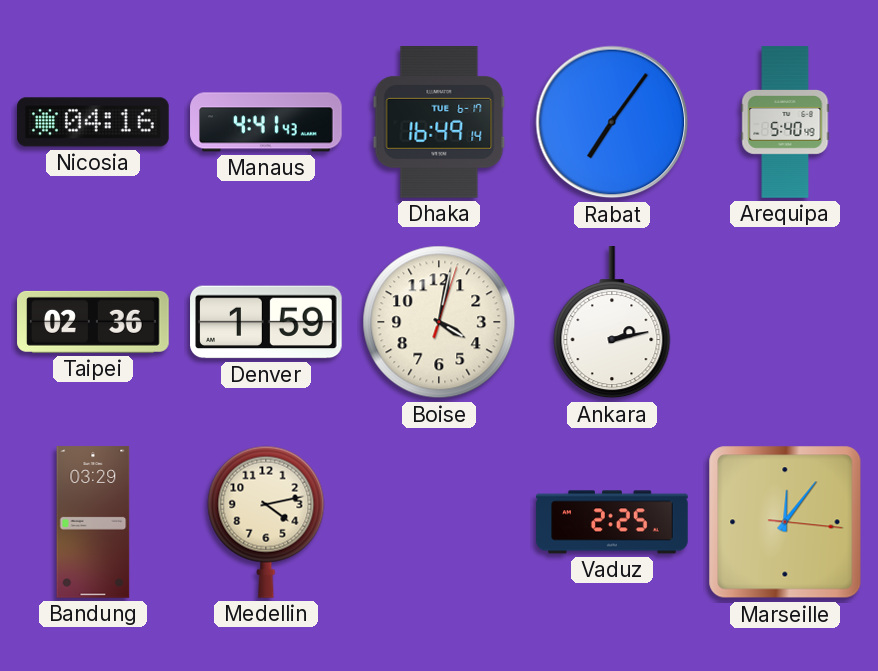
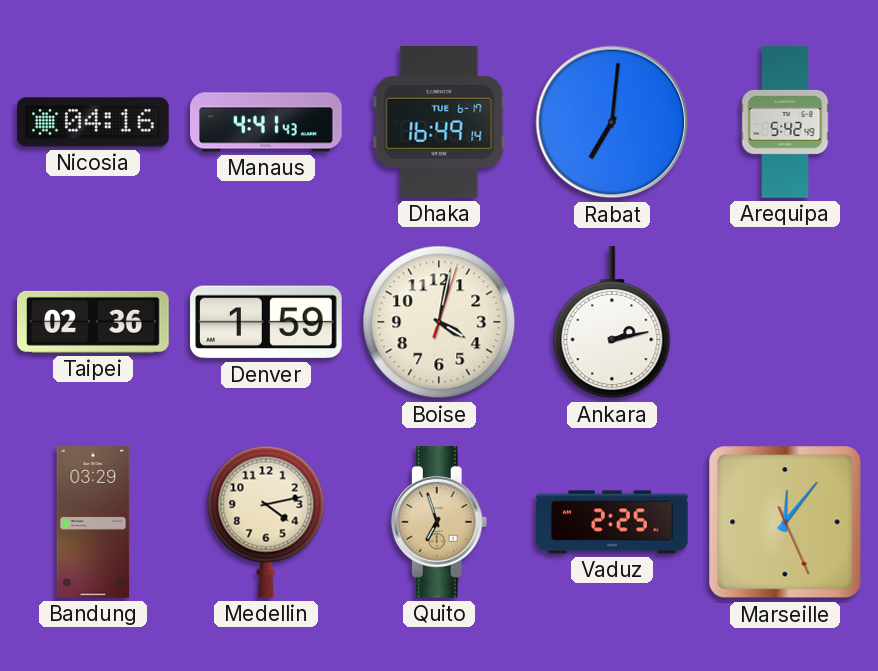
Rabat: 7:06 -> 7:01 (612, 122)
Arequipa: 5:40 -> 5:42 (785, 122)
Quito: none -> 6:57 (439, 522)
Marseille: 12:06:16 -> 12:06:26 (785, 522)
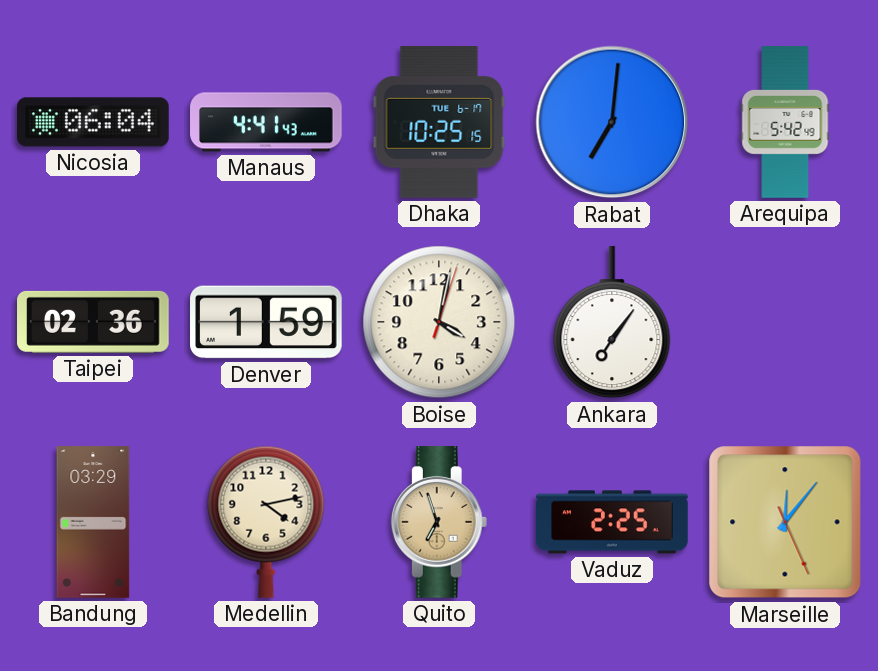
Nicosia: 04:16 -> 06:04 (93, 122)
Dhaka: 16:49 -> 10:25 (439, 123)
Ankara: 2:13 -> 7:06 (612, 323)
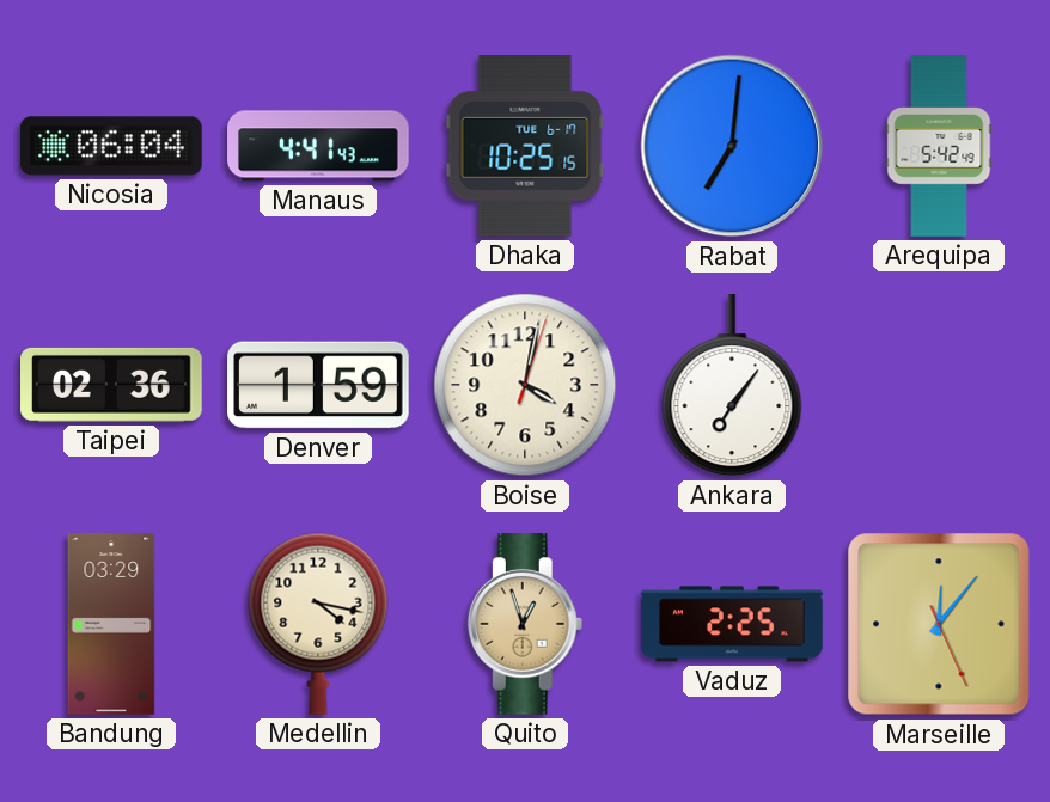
Medellin: 4:13 -> 4:17 (318, 624)
Quito: 6:57 -> 12:57 (525, 624)
